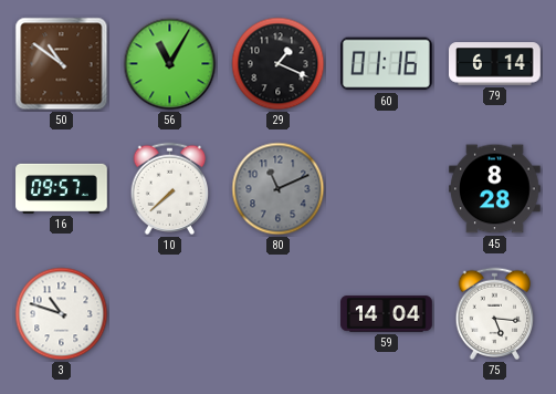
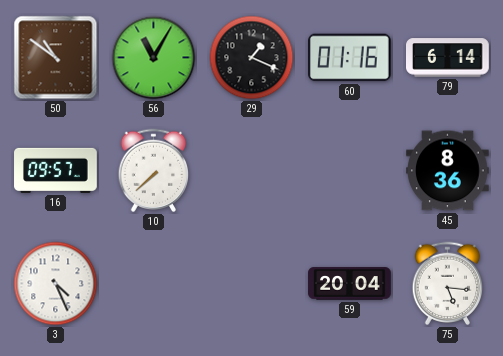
80: 11:11 -> none (279, 189)
45: 8:28 -> 8:36 (448, 171)
3: 10:48 -> 4:26 (56, 284)
59: 14:04 -> 20:04 (350, 284)
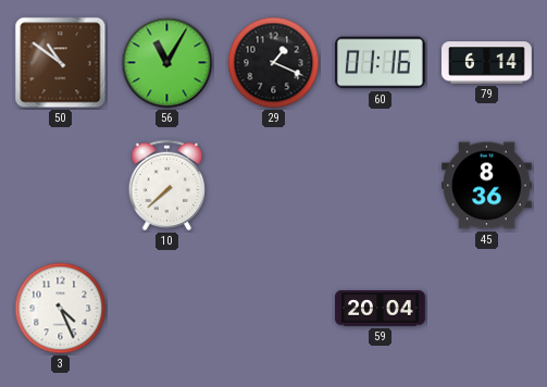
16: 09:57 -> none (56, 170)
75: 5:16 -> none (448, 284)
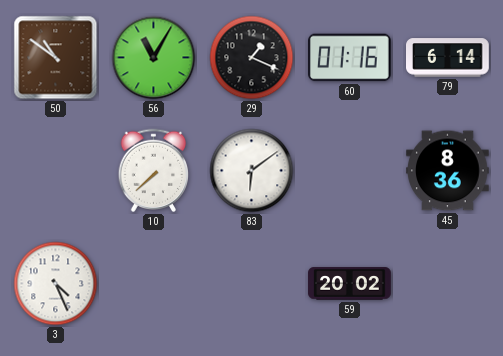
83: none -> 6:09 (252, 171)
59: 20:04 -> 20:02 (350, 284)
